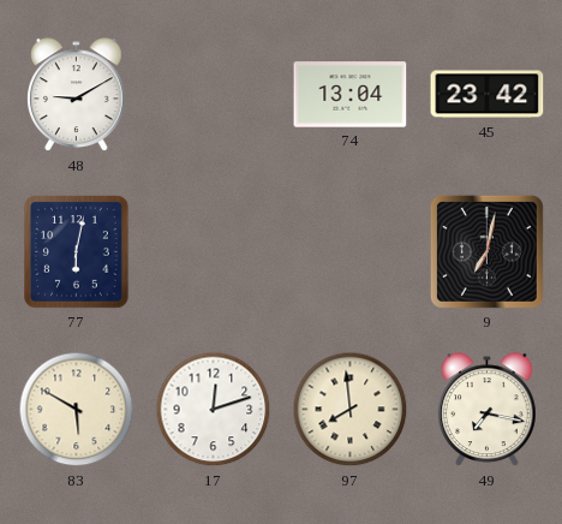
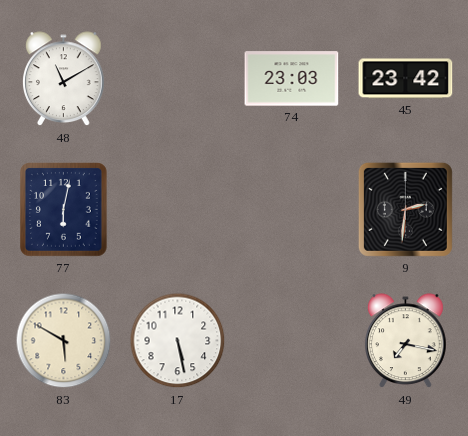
48: 9:10 -> 11:10 (64, 79)
74: 13:04 -> 23:03 (292, 79)
9: 7:02 -> 2:31 (405, 209)
17: 12:12 -> 5:28 (178, 341)
97: 7:59 -> none (351, 410)
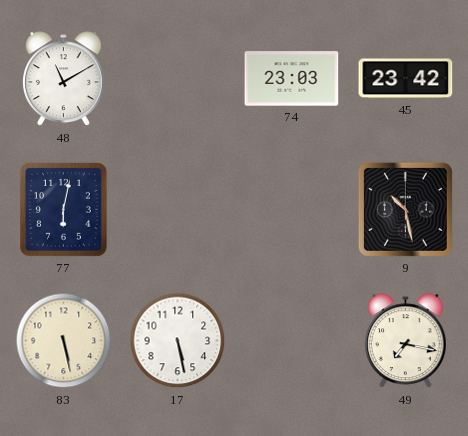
9: 2:31 -> 10:28 (405, 209)
83: 5:50 -> 5:28 (64, 341)
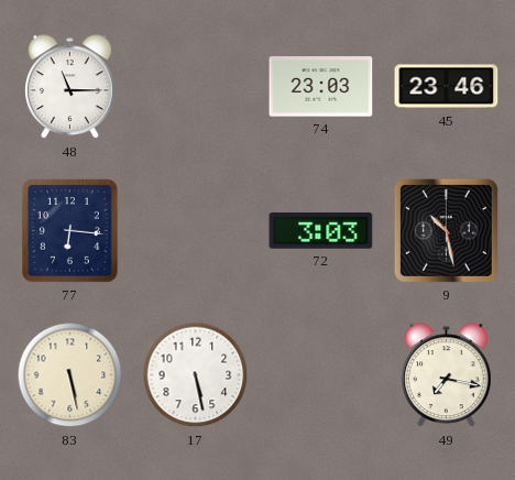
48: 11:10 -> 11:15 (70, 87)
45: 23:42 -> 23:46 (447, 87)
77: 6:02 -> 6:16 (70, 231)
72: none -> 3:03 (321, 231)
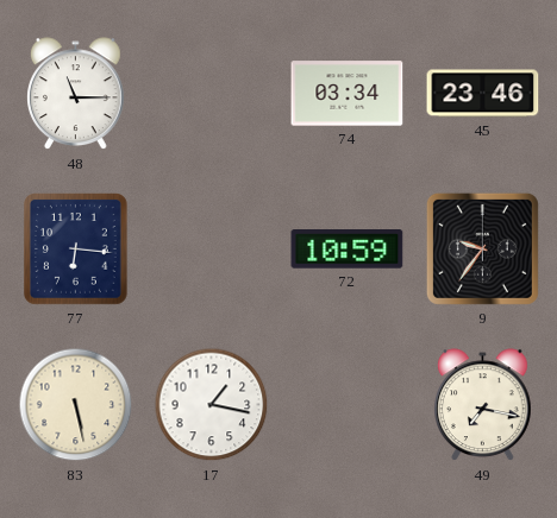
74: 23:03 -> 03:34 (348, 94)
72: 3:03 -> 10:59 (348, 249)
9: 10:28 -> 9:36 (482, 248)
17: 5:28 -> 1:17 (212, 405)
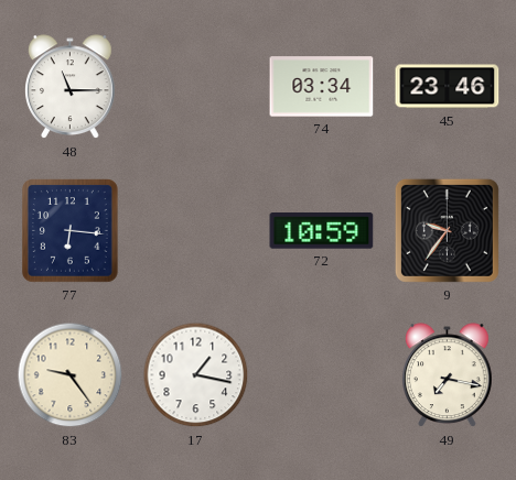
83: 5:28 -> 9:24 (71, 375)
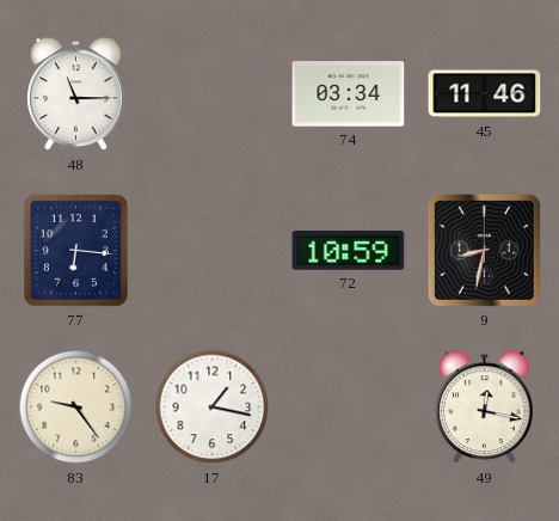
45: 23:46 -> 11:46 (485, 94)
9: 9:36 -> 8:32 (484, 250)
49: 7:17 -> 12:17 (485, 407)
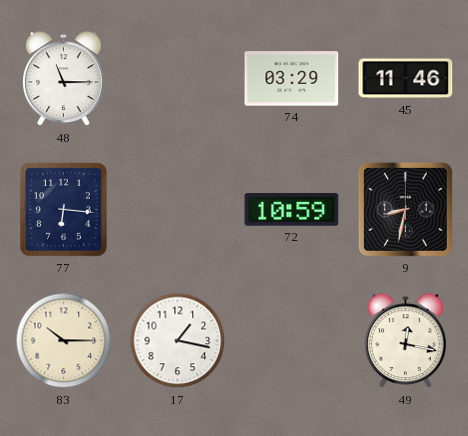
74: 03:34 -> 03:29 (292, 79)
83: 9:24 -> 10:15 (64, 341)
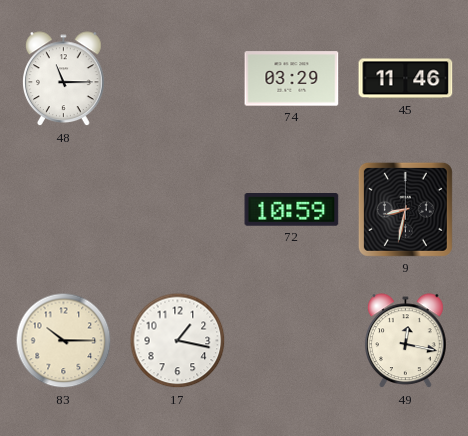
77: 6:16 -> none (64, 210)
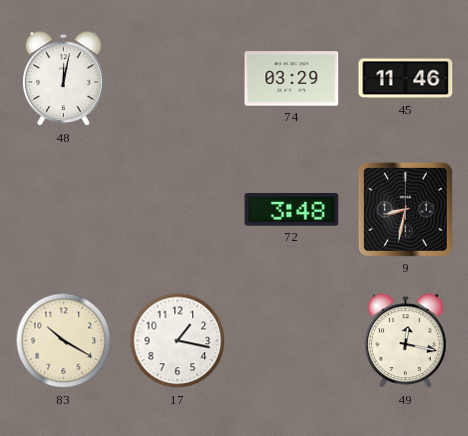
48: 11:15 -> 12:02 (64, 79)
72: 10:59 -> 3:48 (292, 210)
83: 10:15 -> 10:20 (64, 341)
